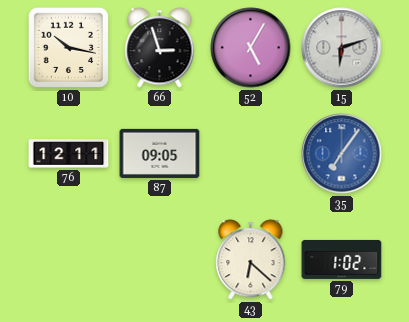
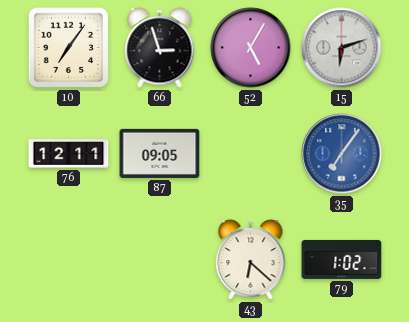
10: 10:17 -> 7:06 (68, 47)
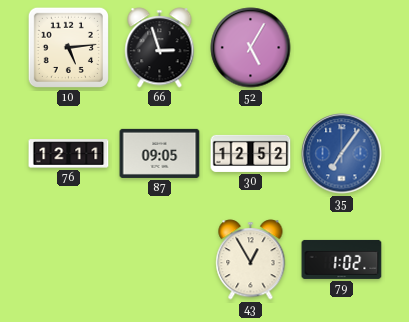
10: 7:06 -> 5:14 (68, 47)
15: 6:12 -> none (342, 48)
30: none -> 12:52 (251, 153)
43: 6:22 -> 12:55 (251, 260)
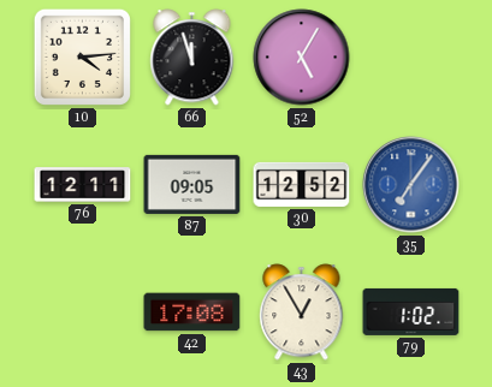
10: 5:14 -> 4:14 (82, 56)
66: 2:57 -> 11:57 (192, 58)
42: none -> 17:08 (192, 312)
